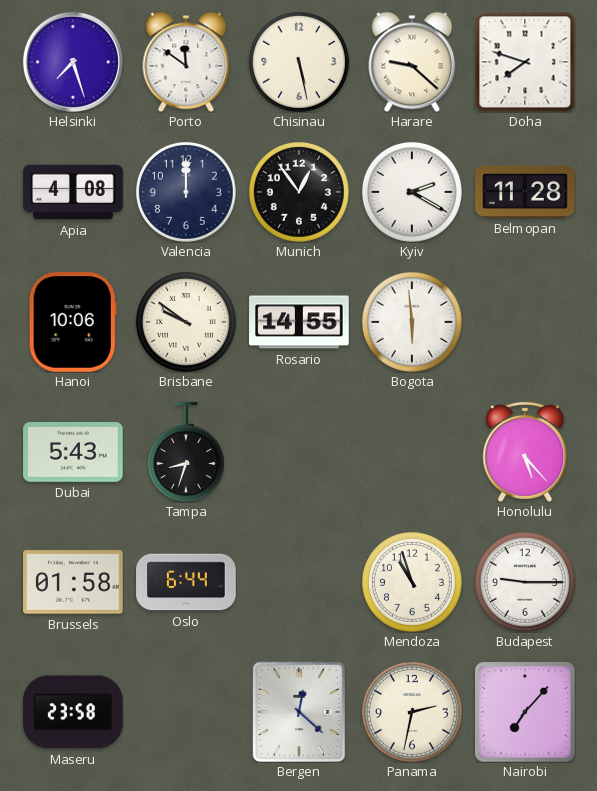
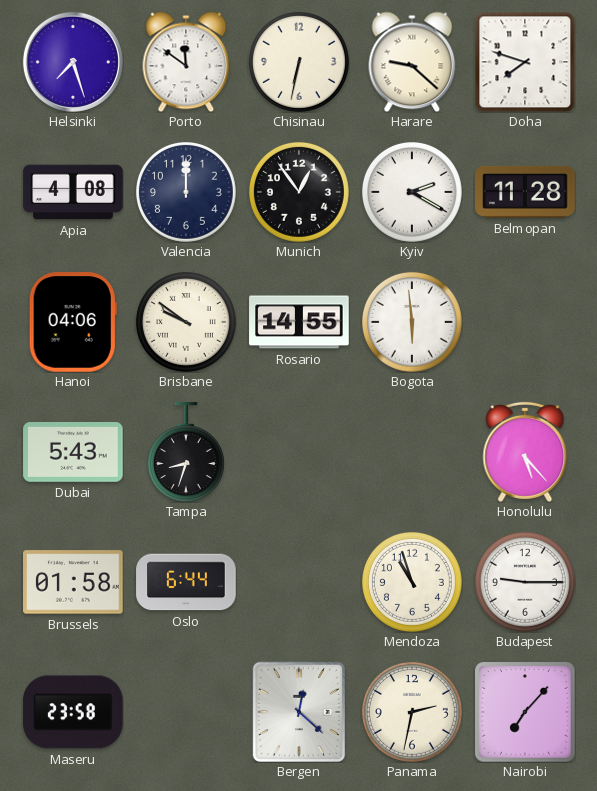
Chisinau: 5:28 -> 6:32 (299, 62)
Hanoi: 10:06 -> 04:06 (73, 322)
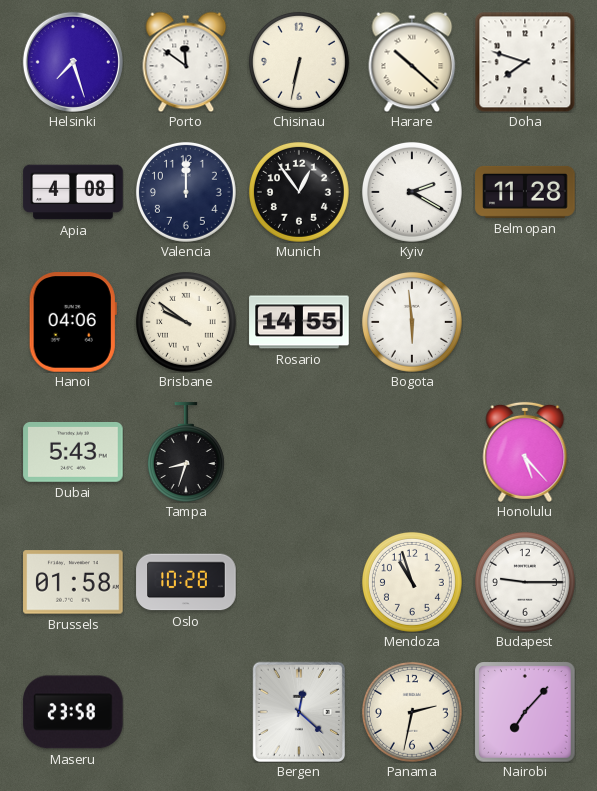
Harare: 9:22 -> 10:22 (412, 62)
Oslo: 6:44 -> 10:28 (186, 582)
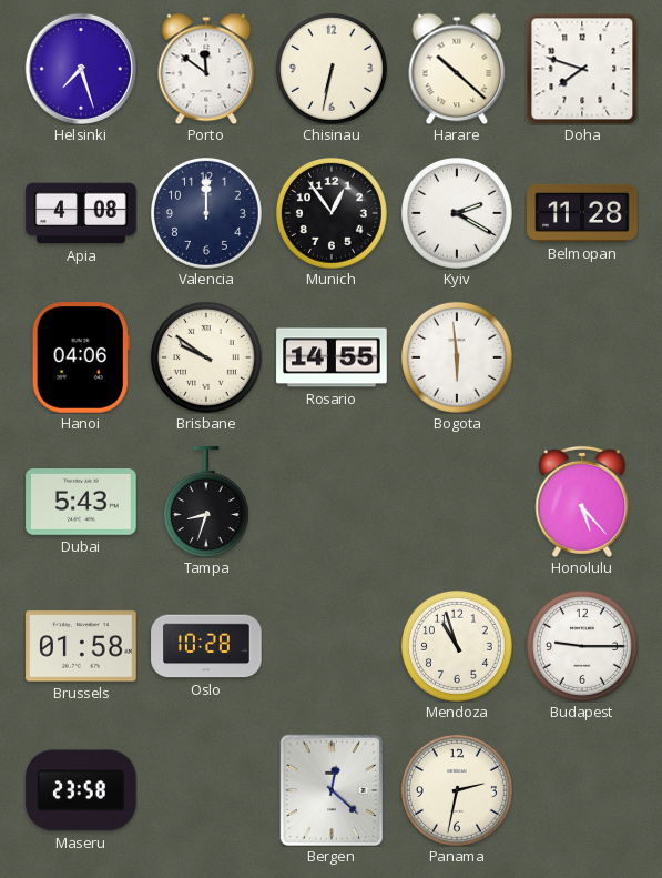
Nairobi: 7:07 -> none (525, 712)
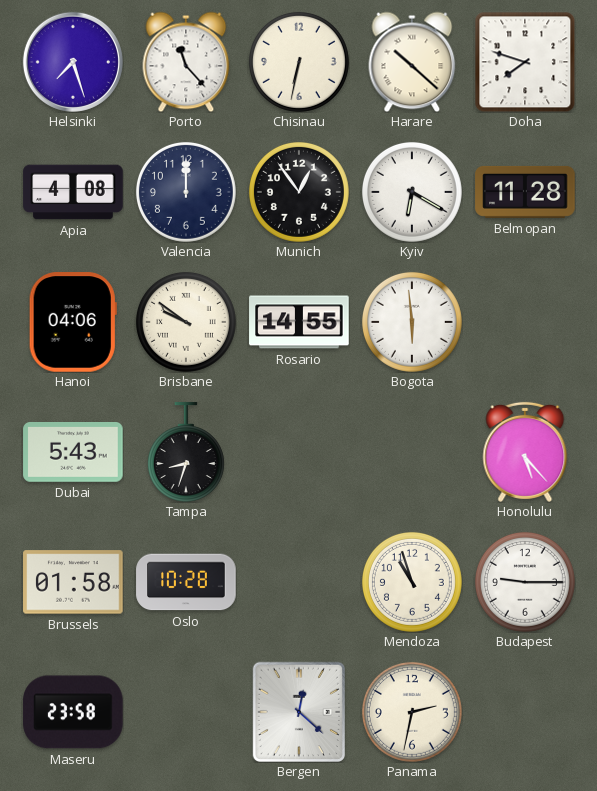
Porto: 11:51 -> 11:23 (186, 62)
Kyiv: 2:20 -> 6:20 (412, 192)
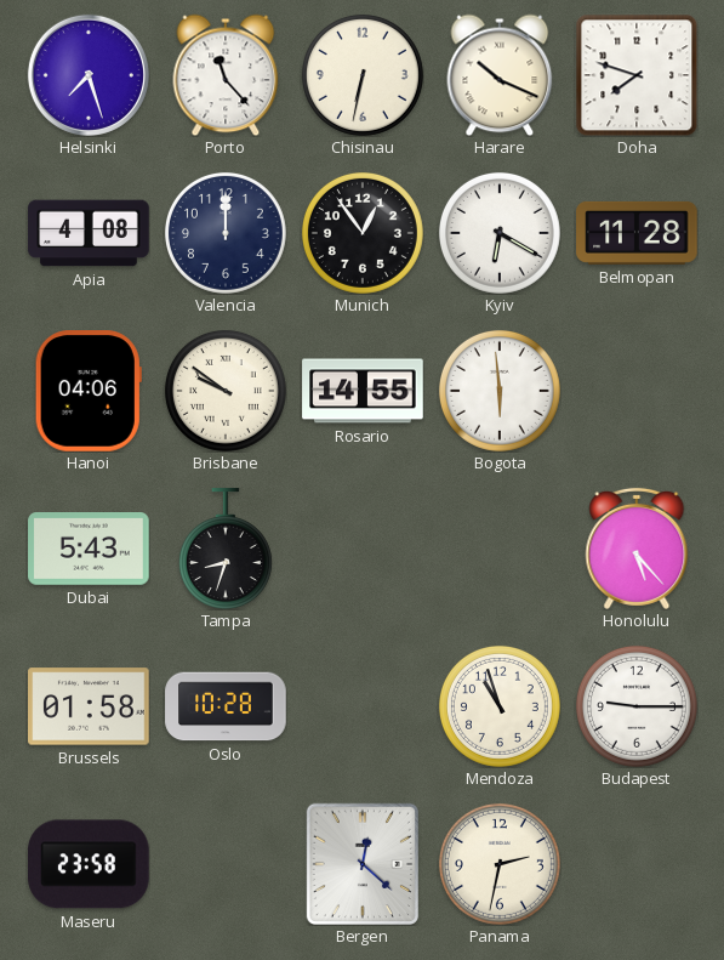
Harare: 10:22 -> 10:19 (500, 75)
